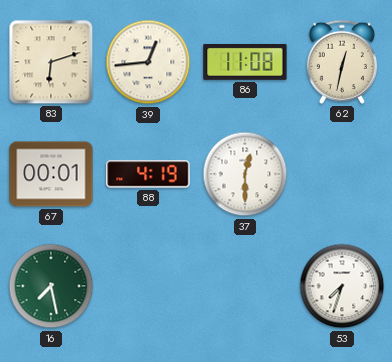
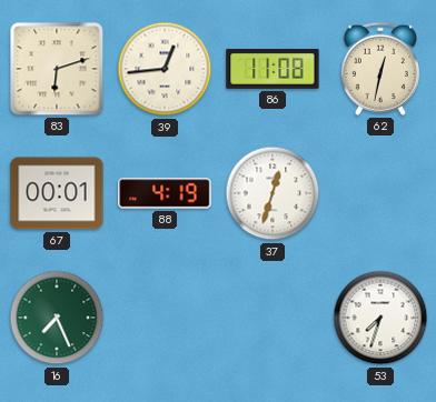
37: 12:30 -> 12:33 (272, 193)
16: 7:28 -> 7:26 (57, 318)
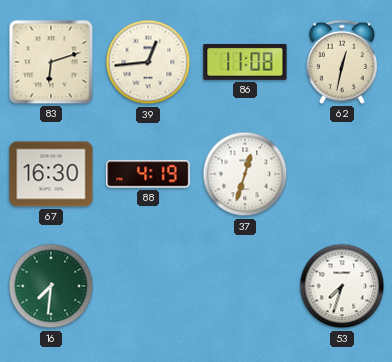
67: 00:01 -> 16:30 (51, 174)
16: 7:26 -> 7:31 (51, 286)
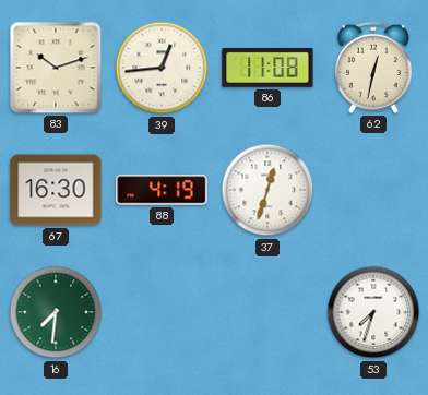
83: 6:12 -> 10:12 (56, 68)
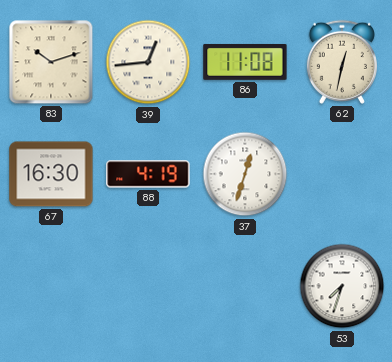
16: 7:31 -> none (56, 312)
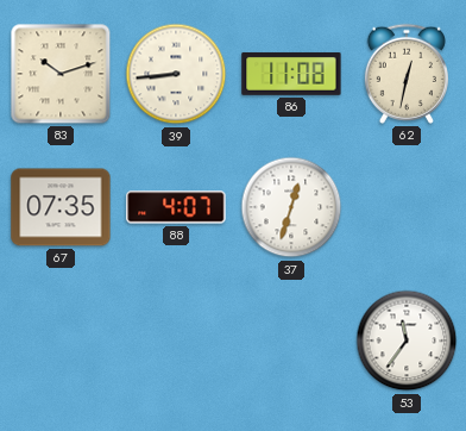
39: 12:44 -> 8:44 (176, 74)
67: 16:30 -> 07:35 (61, 207)
88: 4:19 -> 4:07 (176, 207)
53: 7:33 -> 11:36 (407, 341)
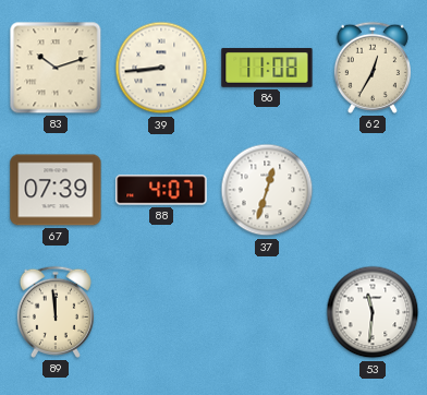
62: 12:32 -> 12:35 (373, 68)
67: 07:35 -> 07:39 (56, 190)
89: none -> 11:59 (56, 312)
53: 11:36 -> 11:31 (373, 312)
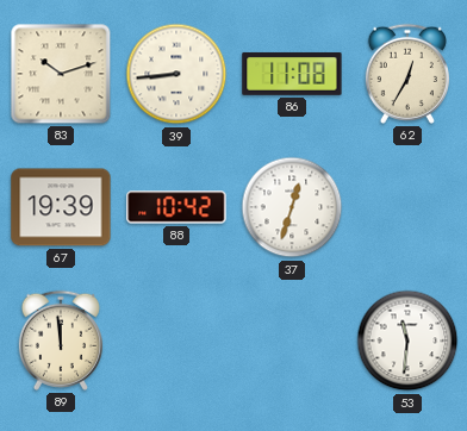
67: 07:39 -> 19:39 (61, 207)
88: 4:07 -> 10:42 (176, 207)
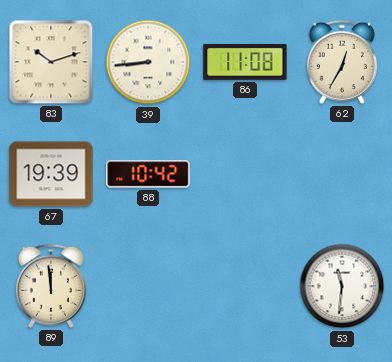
37: 12:33 -> none (292, 207)
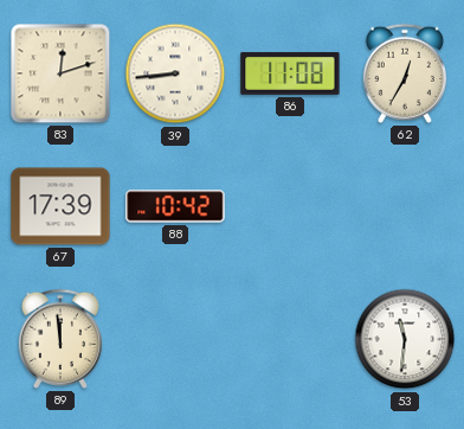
83: 10:12 -> 12:12 (60, 73)
67: 19:39 -> 17:39 (60, 206)
